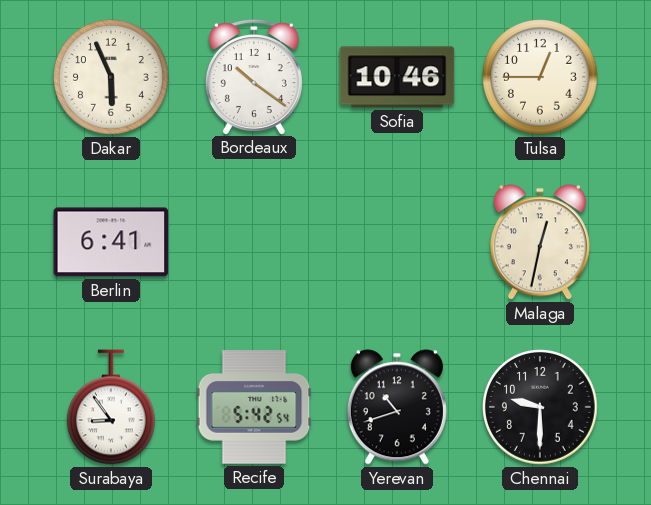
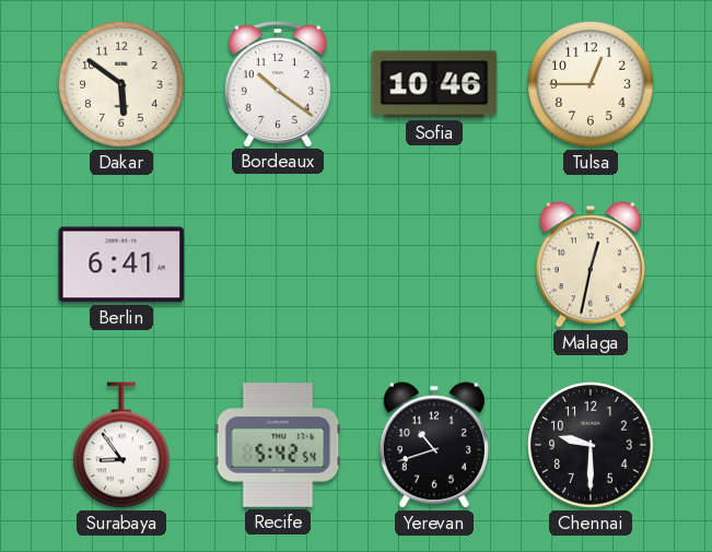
Dakar: 5:56 -> 5:51 (122, 85)
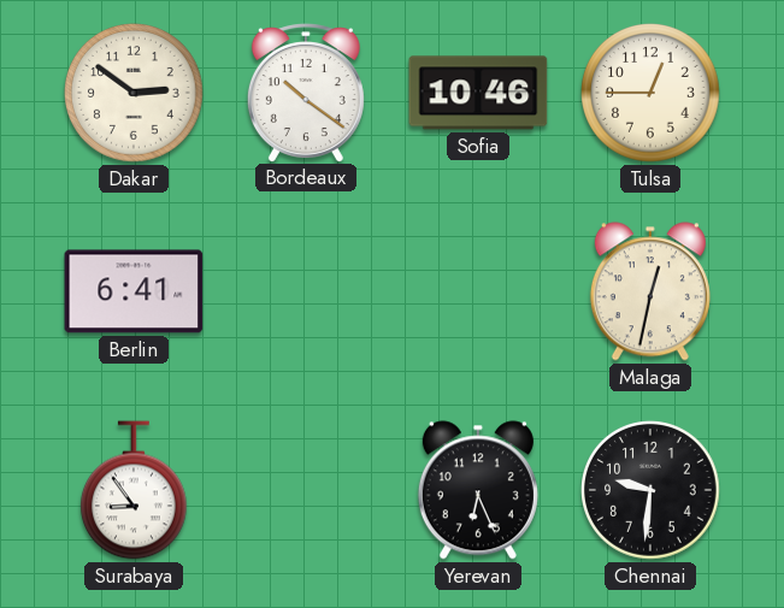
Dakar: 5:51 -> 2:51 (135, 94)
Recife: 5:42 -> none (278, 445)
Yerevan: 10:42 -> 6:26 (478, 490)
Chennai: 9:30 -> 9:31 (652, 491)
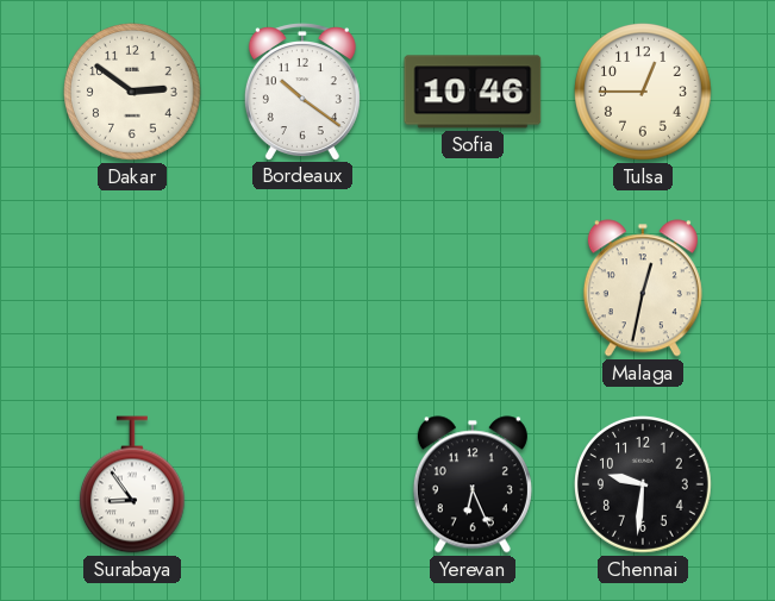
Berlin: 6:41 -> none (134, 291)
